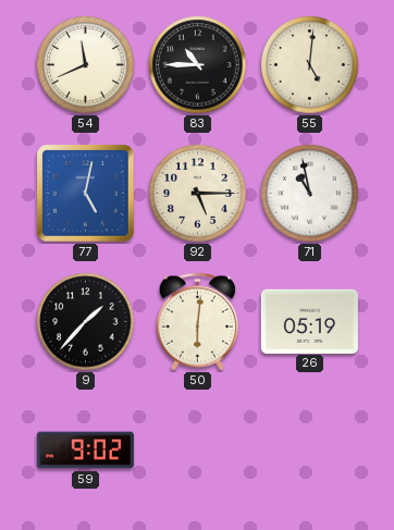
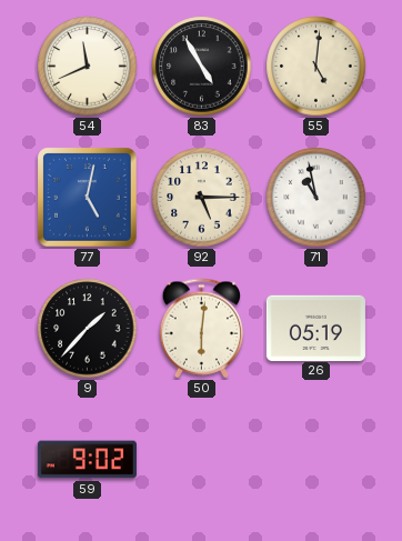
83: 10:45 -> 4:55 (202, 67)
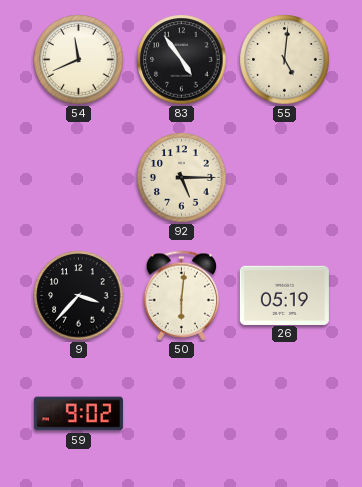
83: 4:55 -> 4:54 (182, 60)
77: 5:02 -> none (88, 198)
71: 10:58 -> none (316, 198)
9: 1:37 -> 3:37 (79, 296)
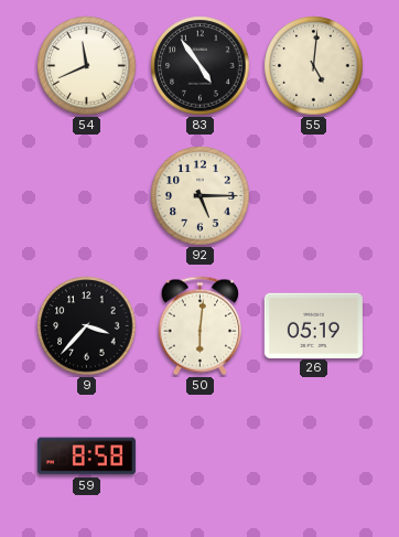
59: 9:02 -> 8:58 (86, 457)
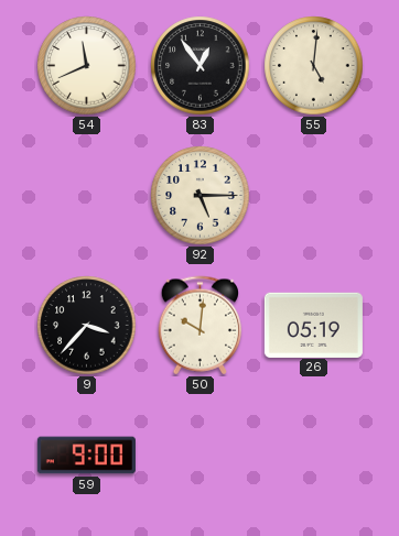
83: 4:54 -> 12:54 (201, 66)
50: 6:01 -> 10:01 (201, 326)
59: 8:58 -> 9:00 (86, 456)
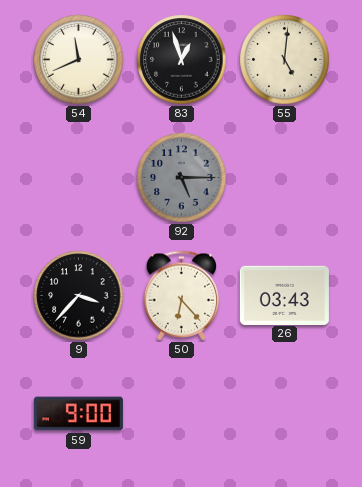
83: 12:54 -> 12:57 (182, 60)
92 dial: cream -> grey (182, 178)
50: 10:01 -> 6:23 (182, 296)
26: 05:19 -> 03:43 (284, 295)
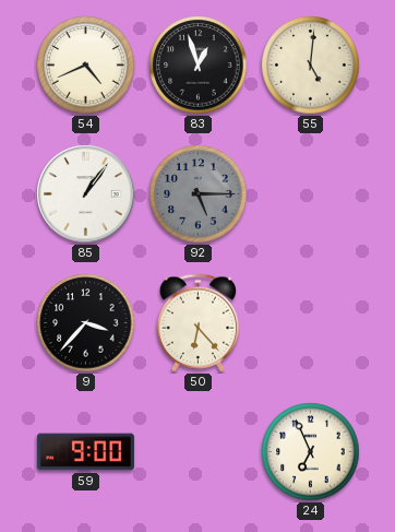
54: 11:41 -> 4:41 (86, 66)
85: none -> 1:06 (86, 194)
26: 03:43 -> none (284, 295)
24: none -> 6:56 (311, 452)
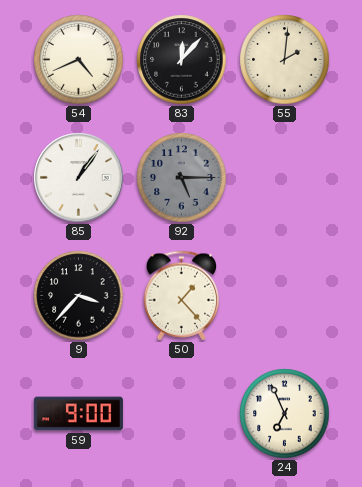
83: 12:57 -> 12:07 (182, 60)
55: 5:01 -> 2:01 (285, 60)
50: 6:23 -> 1:23 (182, 296)
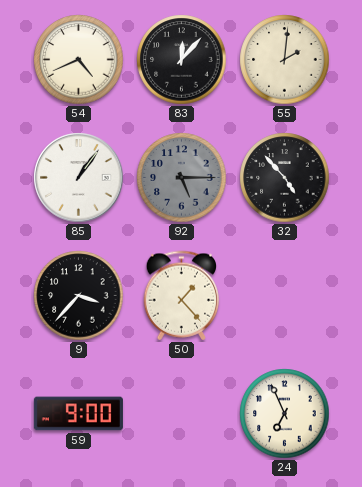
32: none -> 4:53 (285, 178)
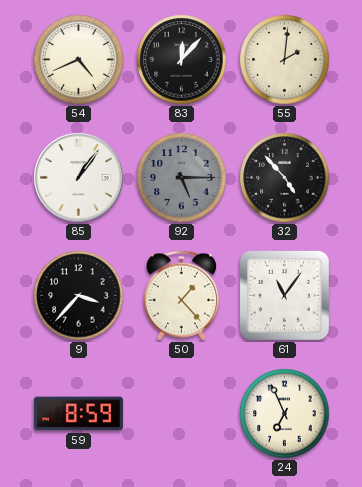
61: none -> 11:06 (284, 295)
59: 9:00 -> 8:59 (78, 414)
